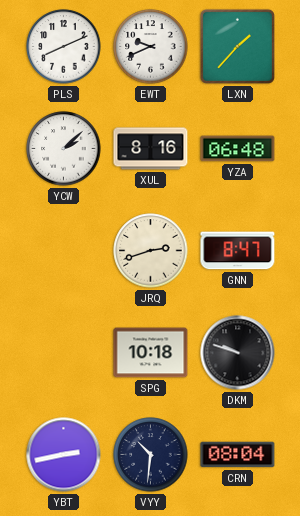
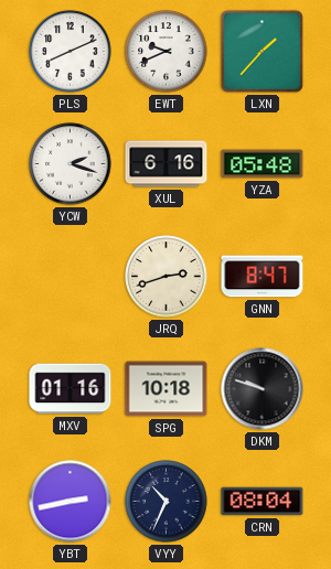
YCW: 2:08 -> 2:18 (71, 164)
XUL: 8:16 -> 6:16 (167, 164)
YZA: 06:48 -> 05:48 (263, 164)
MXV: none -> 01:16 (71, 389)
VYY: 10:31 -> 10:34 (167, 502)
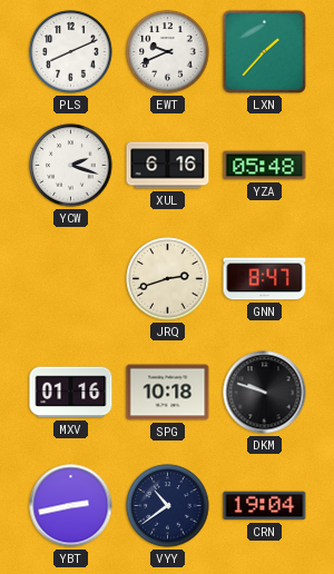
VYY: 10:34 -> 10:39 (168, 506)
CRN: 08:04 -> 19:04 (265, 506)
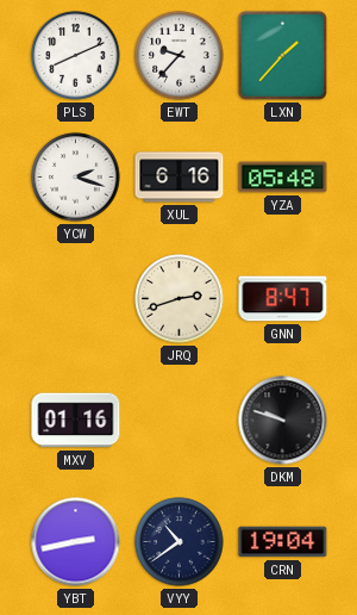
EWT: 9:41 -> 9:37 (180, 56)
SPG: 10:18 -> none (168, 393)
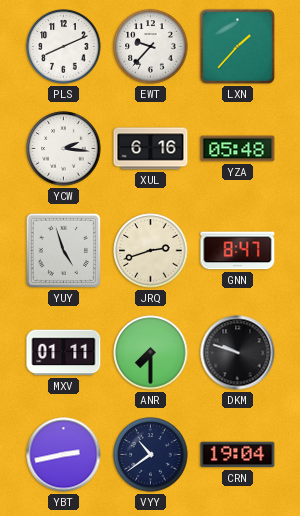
YCW: 2:18 -> 2:16 (64, 149)
YUY: none -> 4:57 (63, 250)
MXV: 01:16 -> 01:11 (64, 353)
ANR: none -> 7:30 (151, 353)
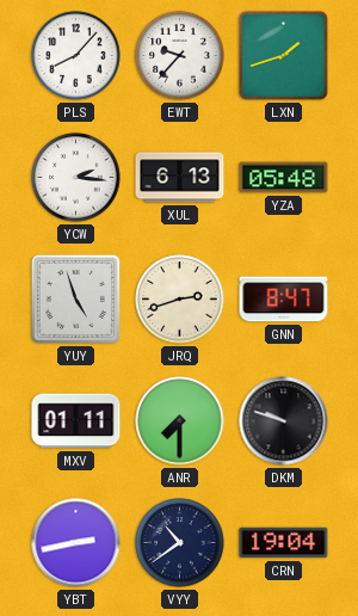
PLS: 8:11 -> 8:07 (76, 56)
LXN: 1:37 -> 1:42 (283, 55)
XUL: 6:16 -> 6:13 (180, 178)
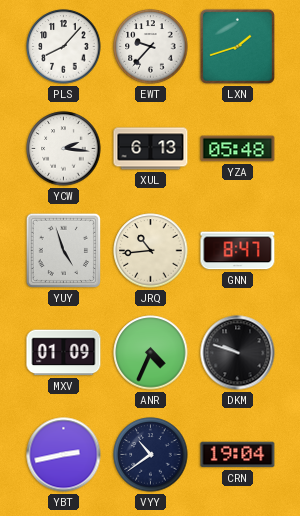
JRQ: 2:42 -> 10:44 (151, 251)
MXV: 01:11 -> 01:09 (64, 353)
ANR: 7:30 -> 4:34 (151, 353)
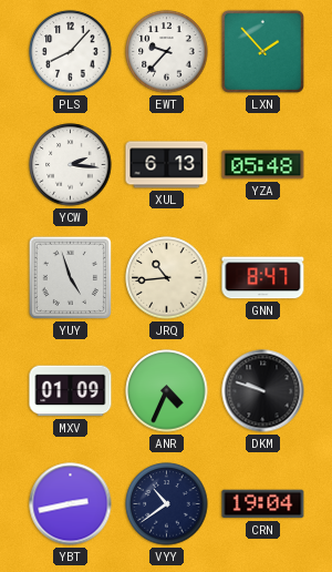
LXN: 1:42 -> 1:53 (262, 51)
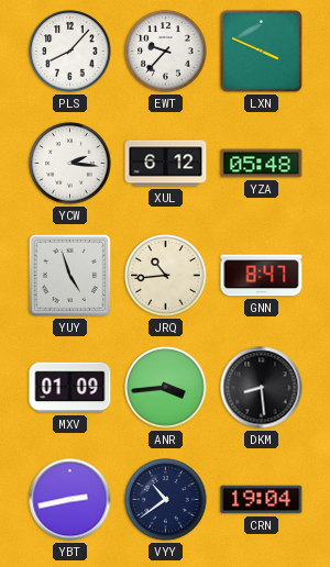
LXN: 1:53 -> 3:49 (261, 51)
XUL: 6:13 -> 6:12 (166, 164)
ANR: 4:34 -> 3:44 (166, 388)
DKM: 9:48 -> 8:29 (262, 388)
